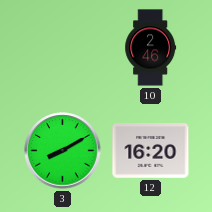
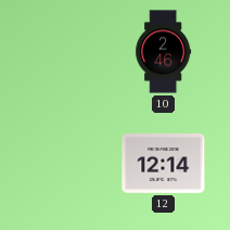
3: 8:10 -> none (63, 151)
12: 16:20 -> 12:14 (164, 164)
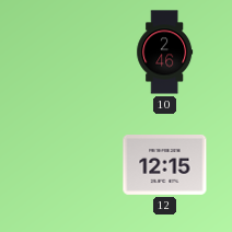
12: 12:14 -> 12:15 (165, 165)
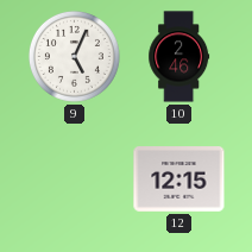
9: none -> 5:04 (74, 56)
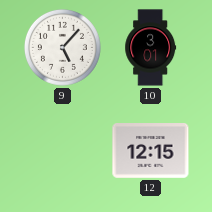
9: 5:04 -> 5:07 (62, 47)
10: 2:46 -> 3:01 (151, 48)
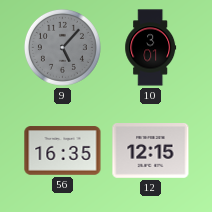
9 dial: white -> grey (62, 47)
56: none -> 16:35 (63, 151)
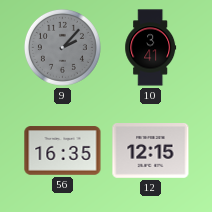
9: 5:07 -> 2:07 (62, 47)
10: 3:01 -> 3:41 (151, 48)
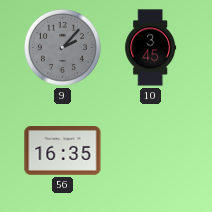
10: 3:41 -> 3:45 (151, 48)
12: 12:15 -> none (151, 151)
